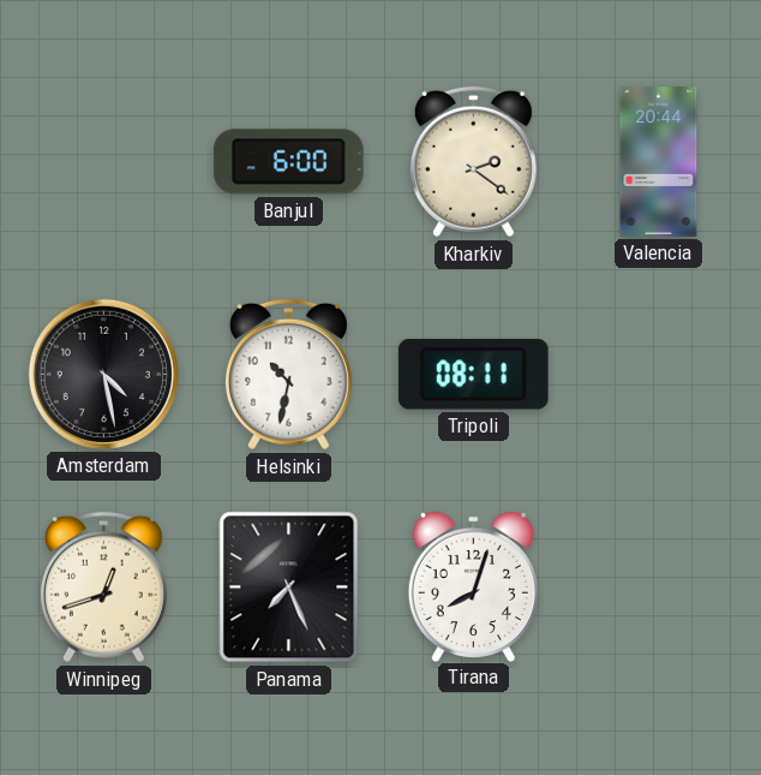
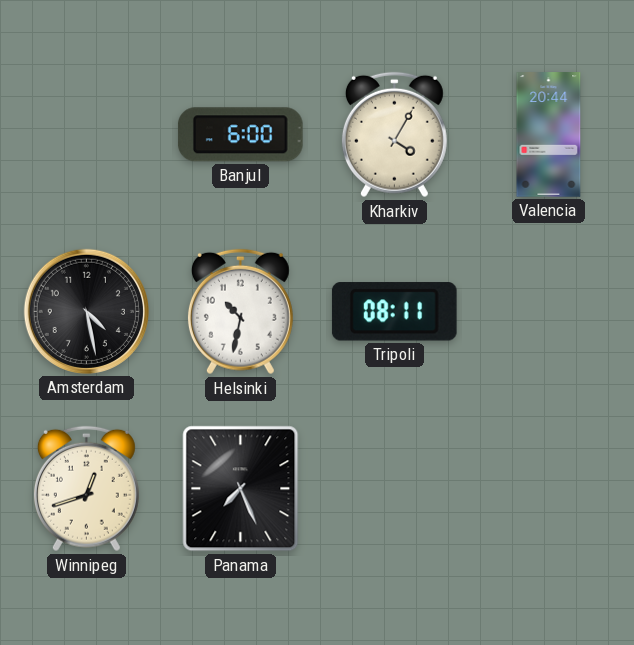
Kharkiv: 2:21 -> 4:05 (394, 135)
Tirana: 8:03 -> none (473, 586)
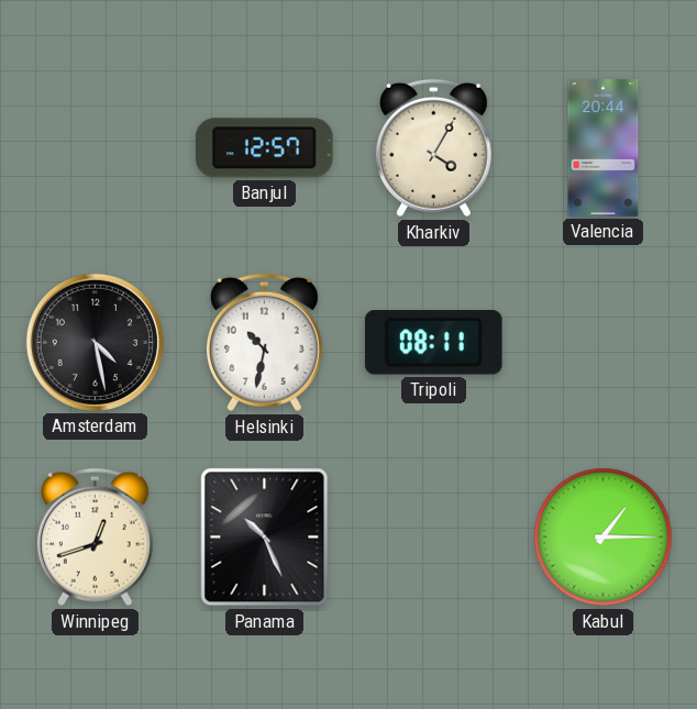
Banjul: 6:00 -> 12:57 (264, 148)
Panama: 7:26 -> 10:26 (265, 538)
Kabul: none -> 1:15 (604, 538)
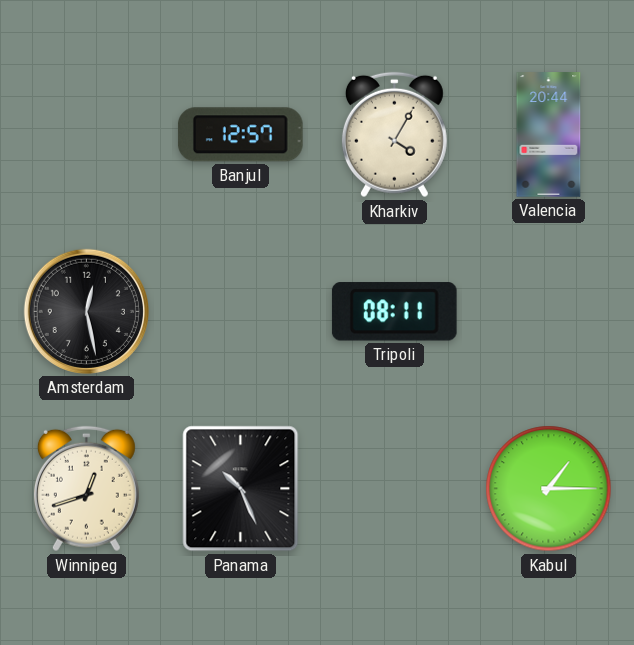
Amsterdam: 4:28 -> 12:28 (86, 311)
Helsinki: 10:32 -> none (264, 343)
